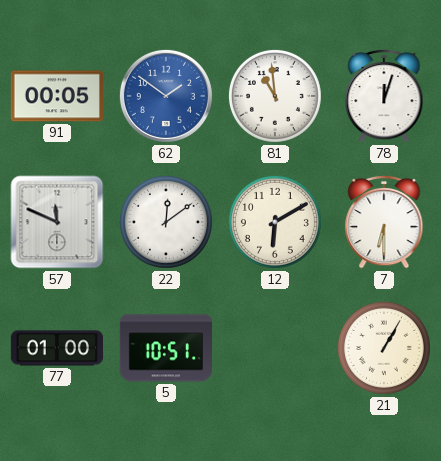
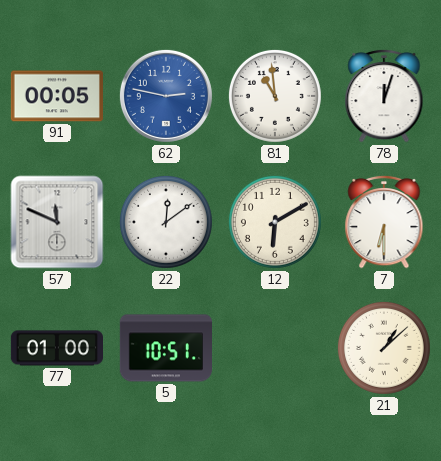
62: 1:51 -> 2:47 (166, 96)
21: 1:05 -> 1:08 (384, 348)
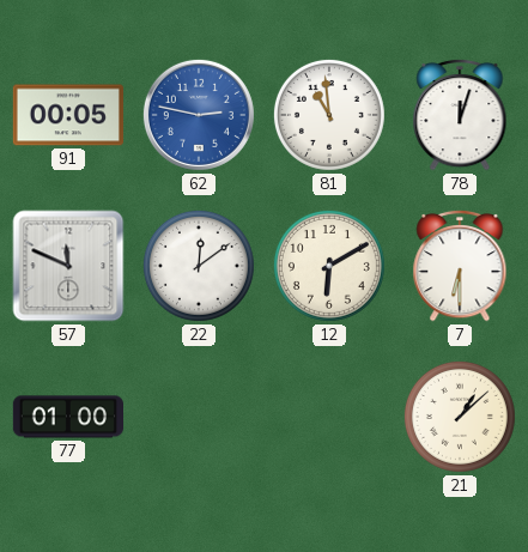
5: 10:51 -> none (165, 348)
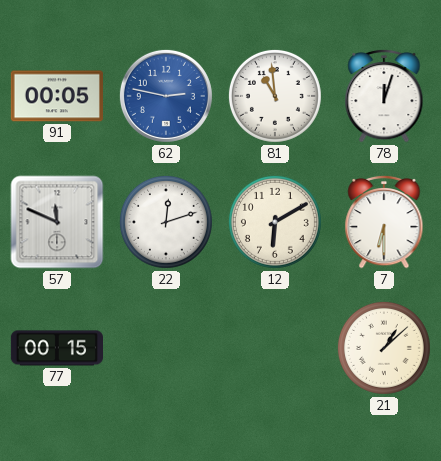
22: 12:09 -> 12:12 (166, 222)
77: 01:00 -> 00:15 (56, 348)
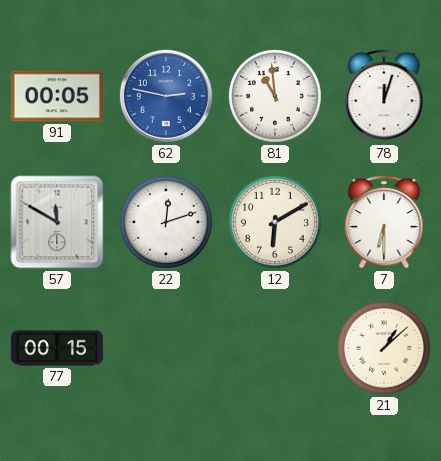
57: 11:49 -> 11:50 (57, 222)
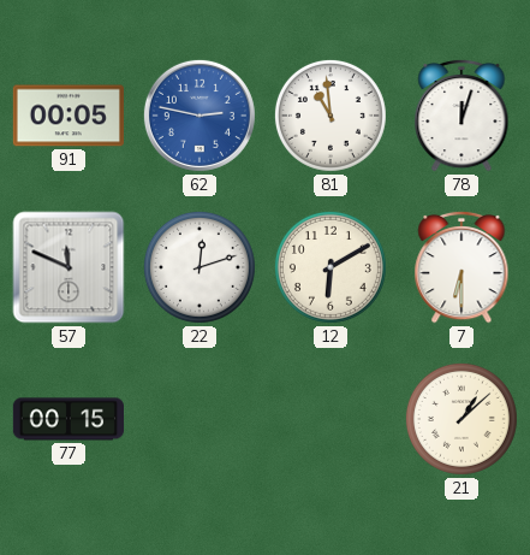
57: 11:50 -> 11:49 (69, 267)
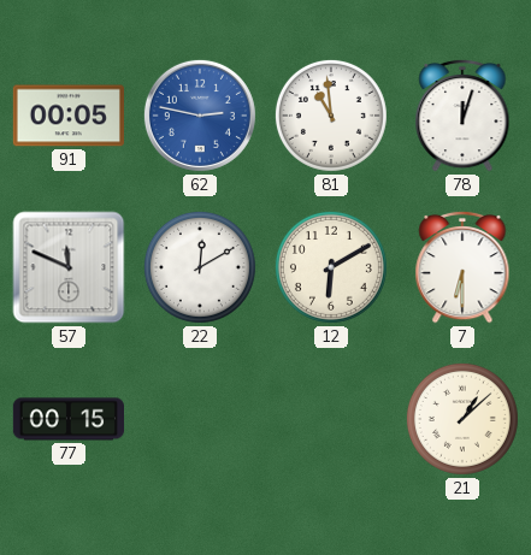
22: 12:12 -> 12:10 (200, 267)
